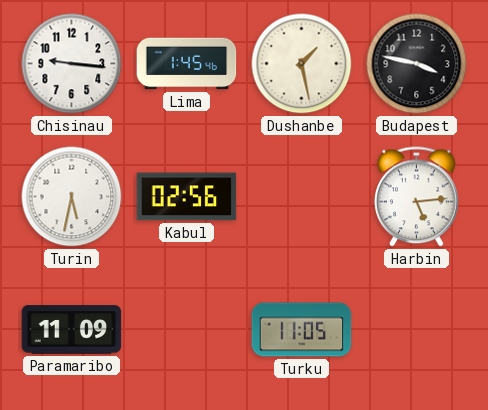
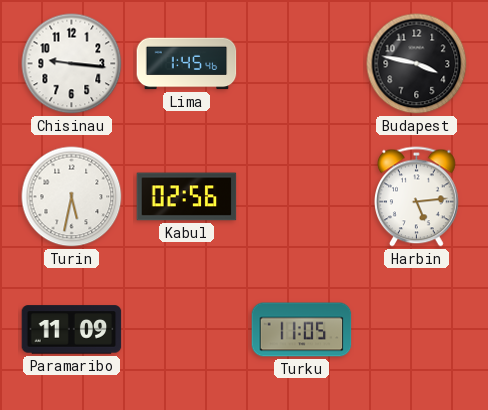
Dushanbe: 1:28 -> none (302, 64)
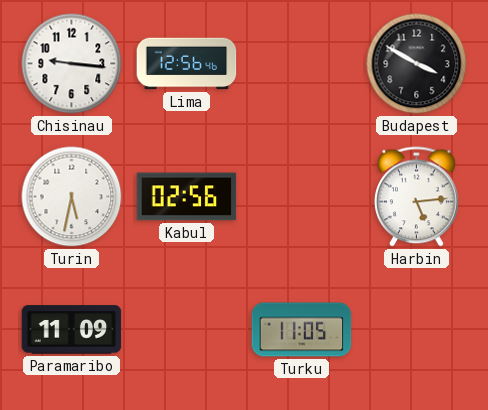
Lima: 1:45 -> 12:56 (187, 64)
Budapest: 3:47 -> 3:50 (417, 64)
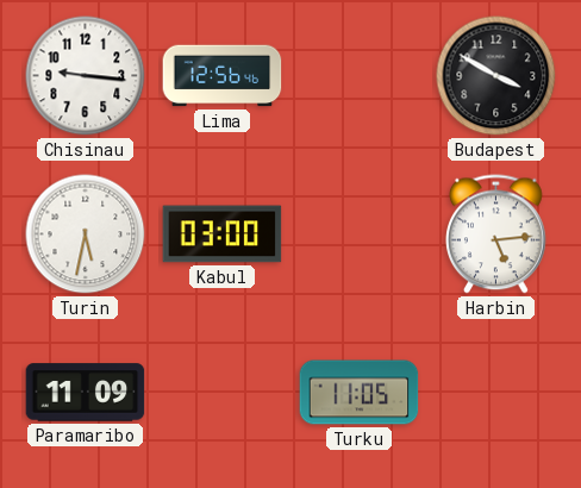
Kabul: 02:56 -> 03:00 (223, 234)
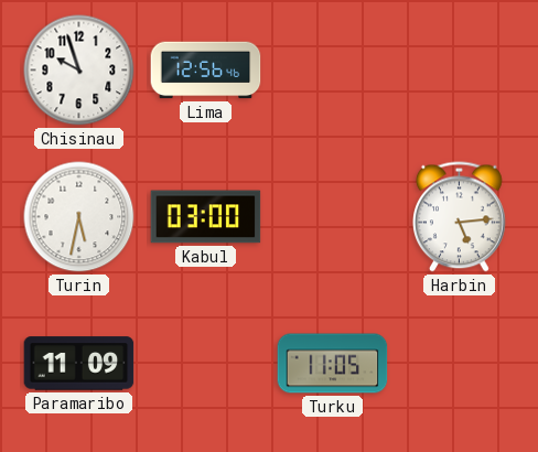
Chisinau: 9:16 -> 9:57 (79, 71)
Budapest: 3:50 -> none (496, 76)
